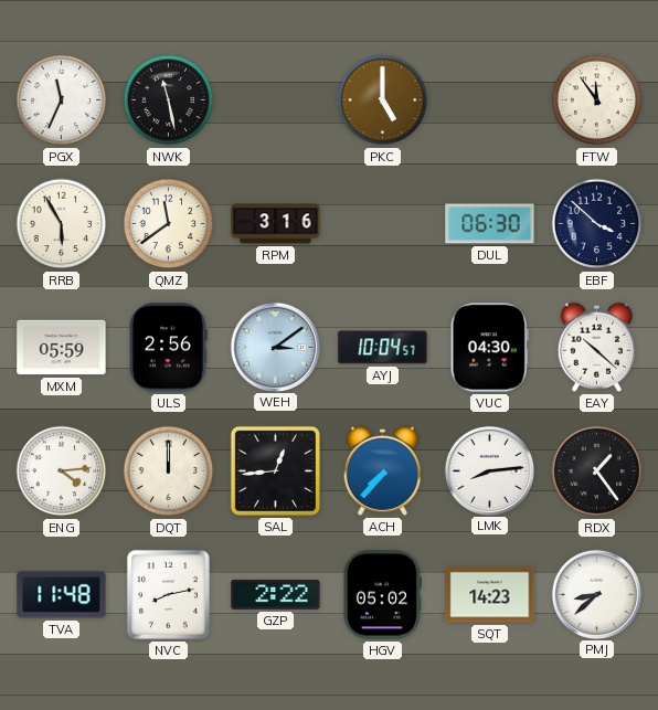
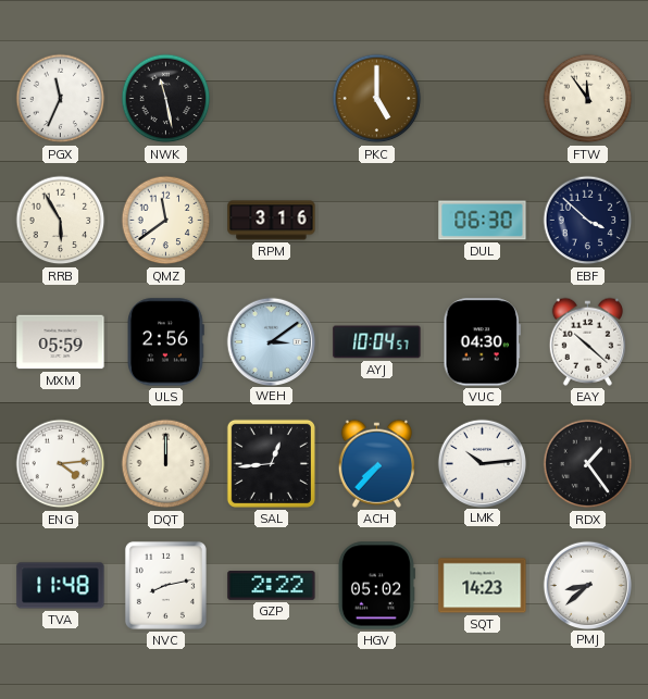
LMK: 8:14 -> 10:14 (482, 463)
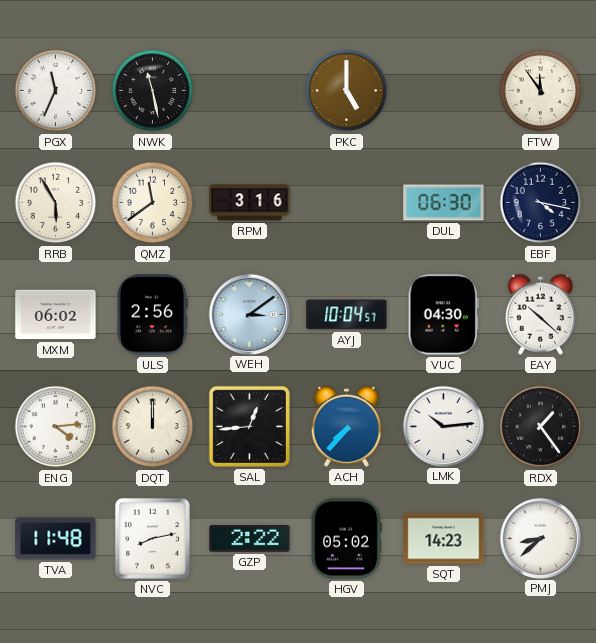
EBF: 3:52 -> 4:17 (541, 203)
MXM: 05:59 -> 06:02 (56, 315)
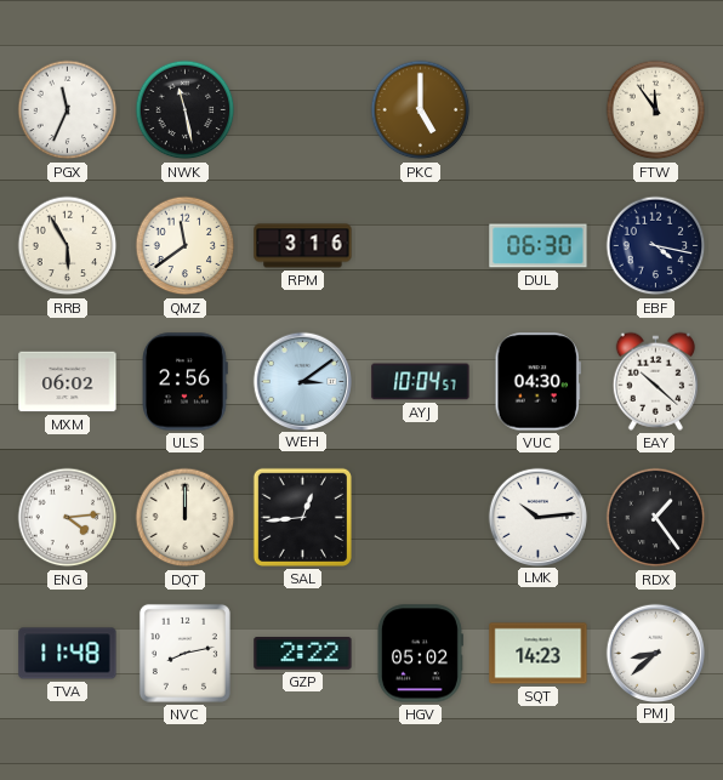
ACH: 7:37 -> none (346, 426)
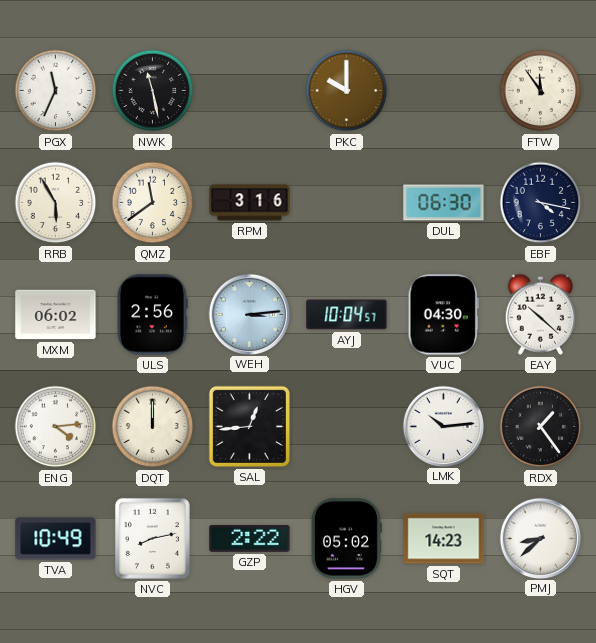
PKC: 5:00 -> 10:00 (347, 91)
WEH: 3:09 -> 3:14 (249, 314)
TVA: 11:48 -> 10:49 (56, 539)
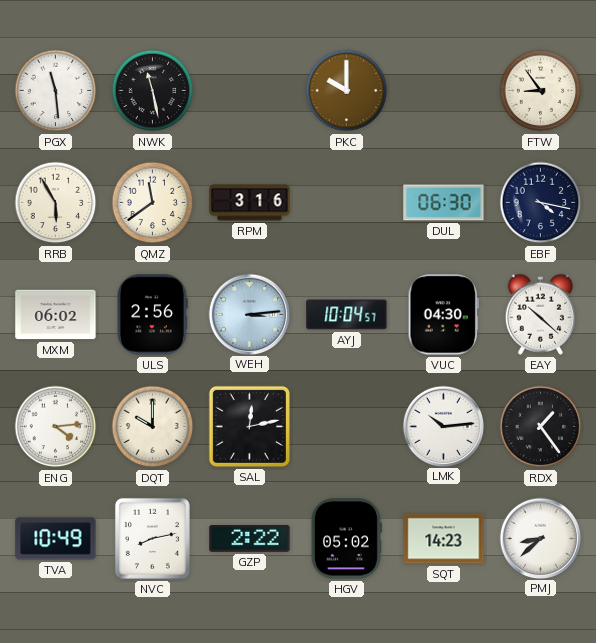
PGX: 11:34 -> 11:29 (56, 91)
FTW: 11:54 -> 8:54 (541, 91)
DQT: 12:00 -> 10:00 (153, 427)
SAL: 12:44 -> 12:13 (249, 426)
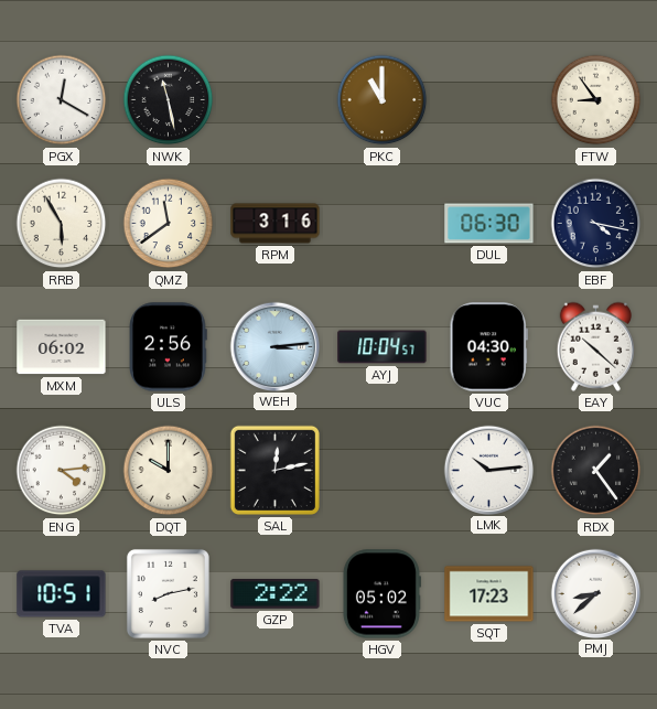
PGX: 11:29 -> 12:20 (62, 100)
PKC: 10:00 -> 11:00 (383, 100)
TVA: 10:49 -> 10:51 (62, 594)
SQT: 14:23 -> 17:23 (489, 594)
